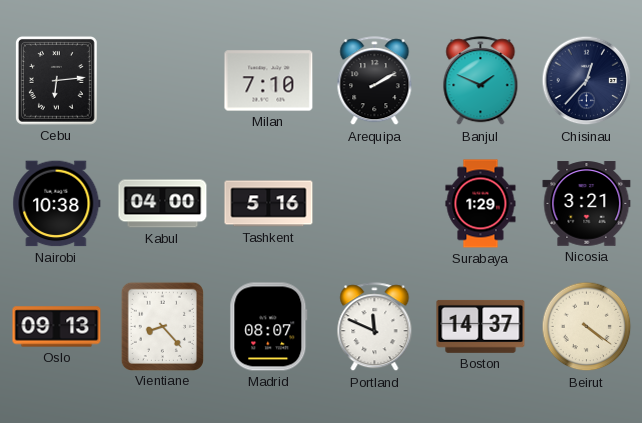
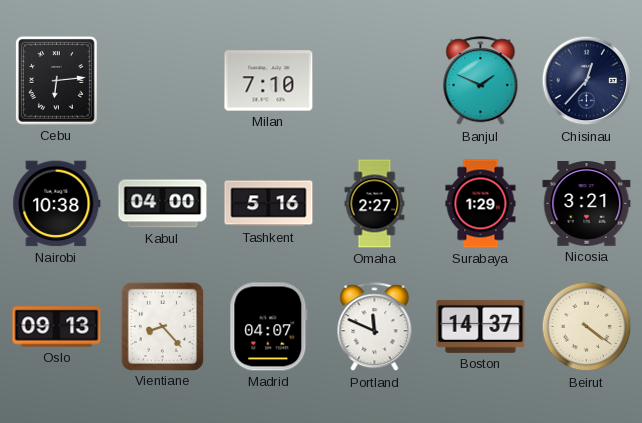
Arequipa: 2:10 -> none (375, 81)
Omaha: none -> 2:27 (375, 204)
Madrid: 08:07 -> 04:07 (269, 327)
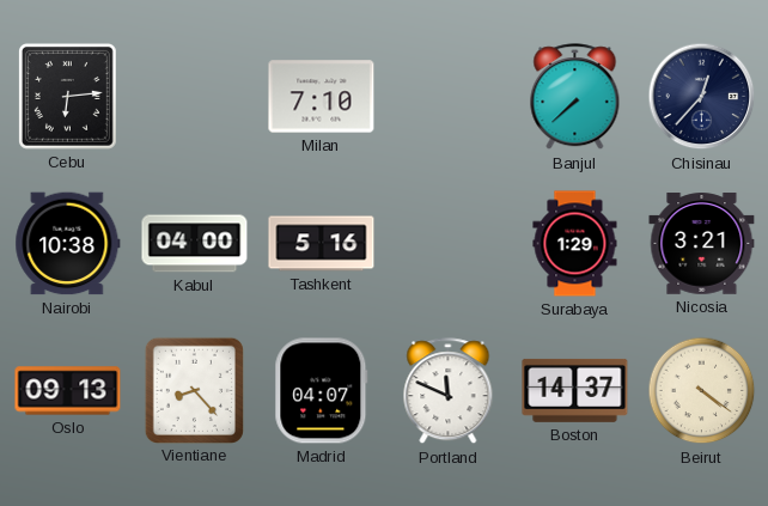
Banjul: 1:49 -> 7:38 (575, 97)
Omaha: 2:27 -> none (375, 204)
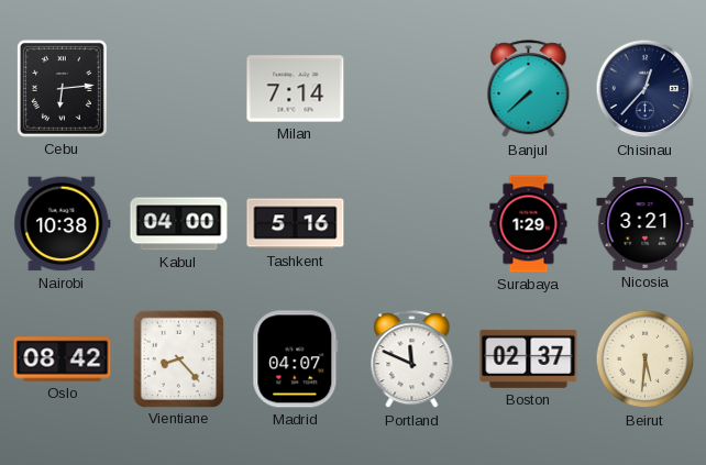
Milan: 7:10 -> 7:14 (296, 89)
Oslo: 09:13 -> 08:42 (63, 359)
Boston: 14:37 -> 02:37 (529, 358)
Beirut: 4:21 -> 5:31 (646, 359)
